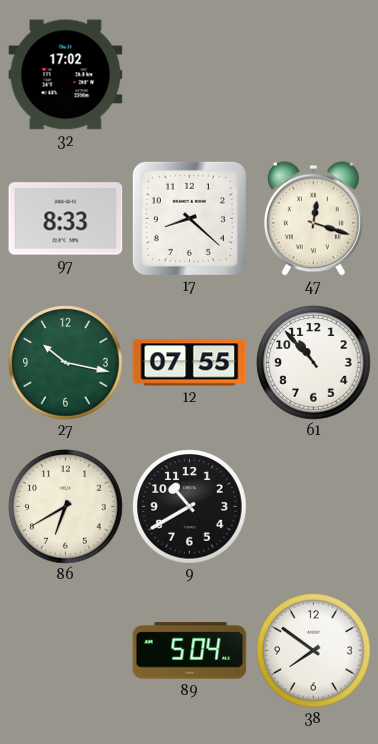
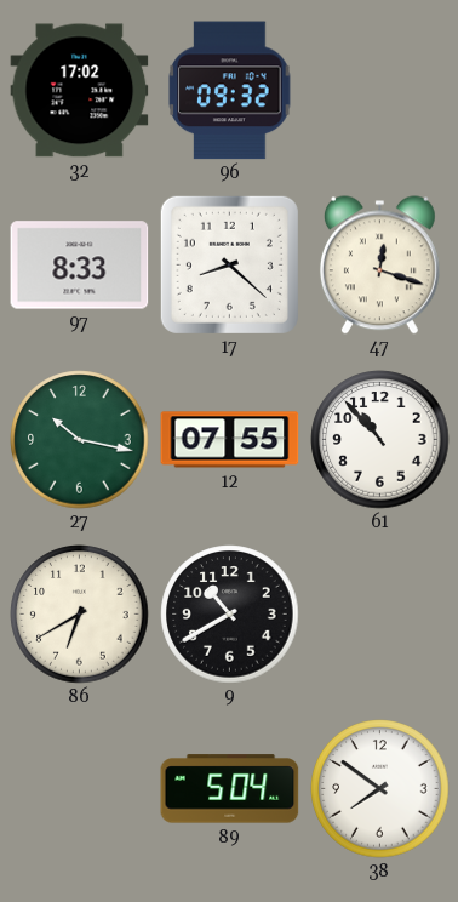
96: none -> 09:32 (230, 91)
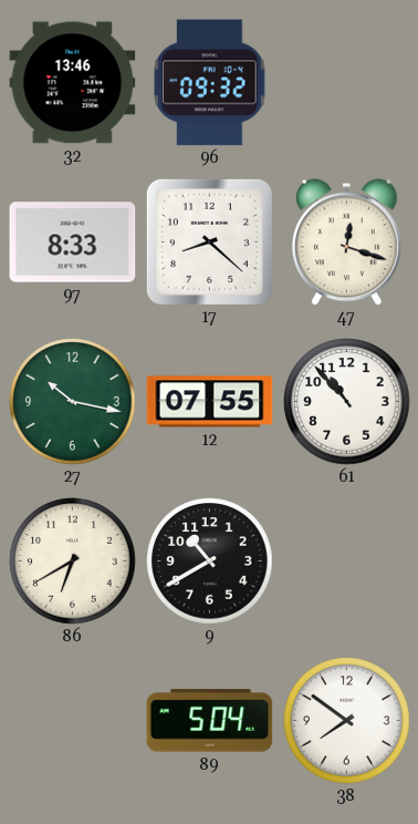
32: 17:02 -> 13:46 (73, 83)
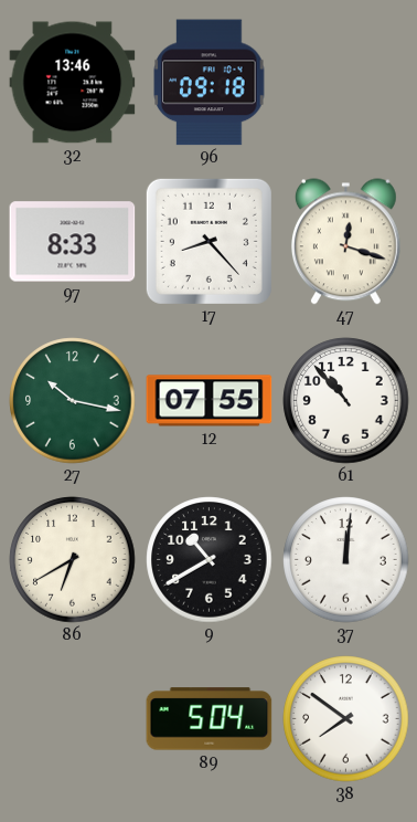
96: 09:32 -> 09:18 (210, 83)
17: 8:22 -> 8:23 (209, 241)
37: none -> 12:01 (346, 560)
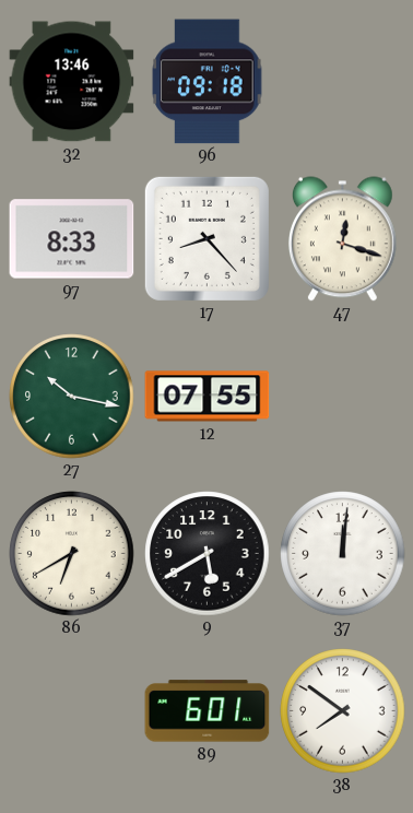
61: 10:53 -> none (346, 401)
9: 10:40 -> 5:40 (208, 554)
89: 5:04 -> 6:01 (208, 711)
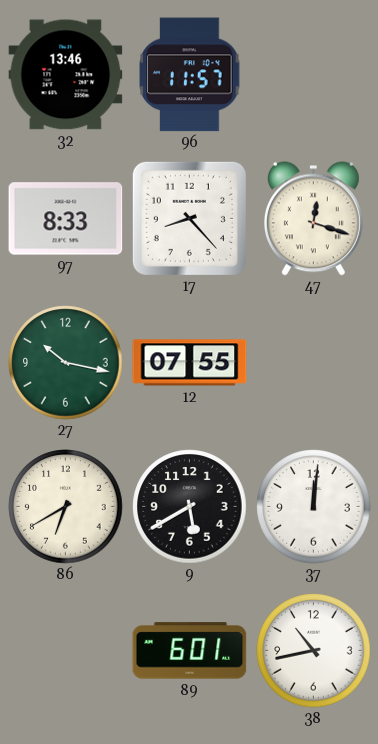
96: 09:18 -> 11:57 (190, 75)
38: 7:51 -> 10:43 (314, 651)
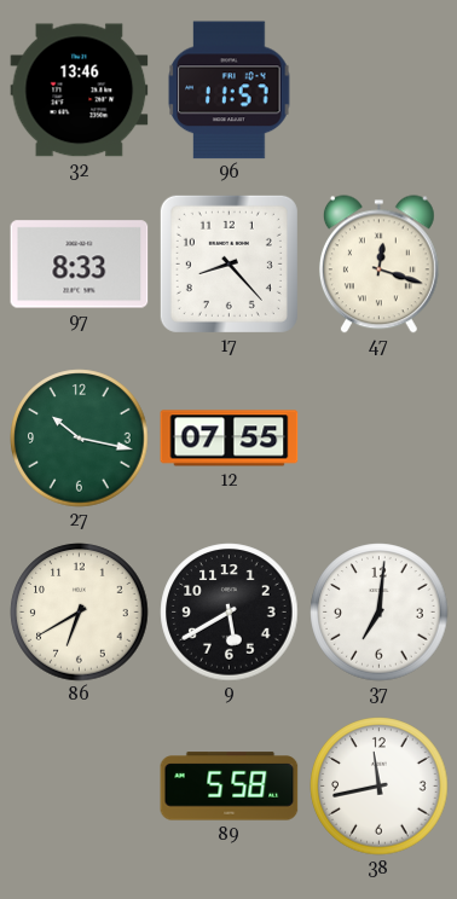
37: 12:01 -> 7:01 (380, 613)
89: 6:01 -> 5:58 (230, 787)
38: 10:43 -> 11:43 (380, 787)
